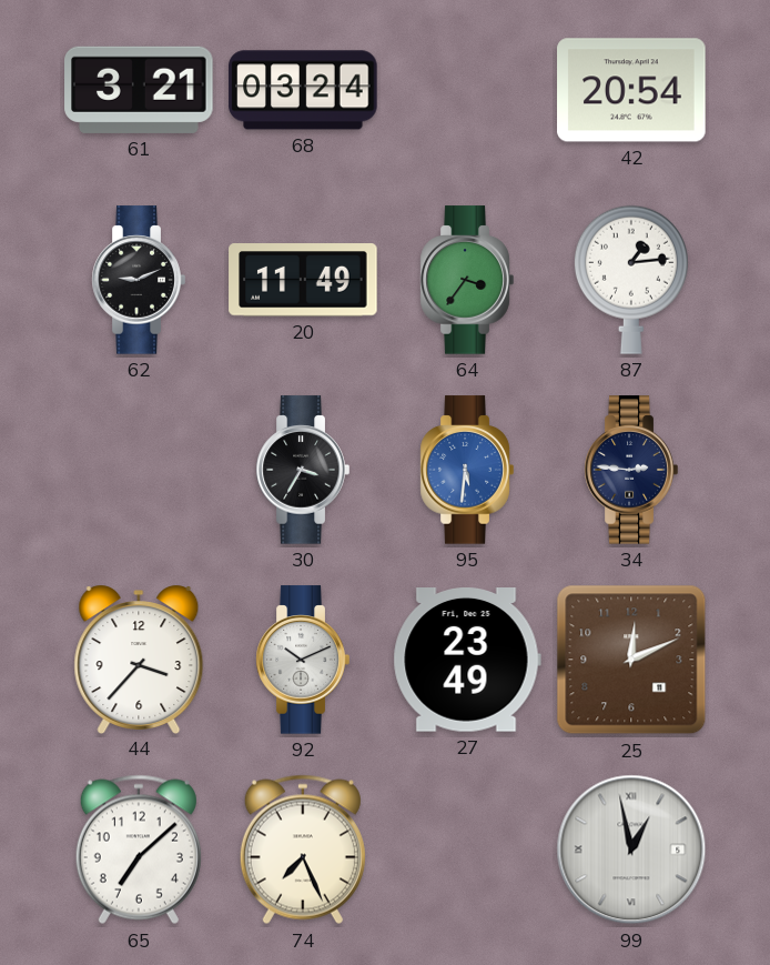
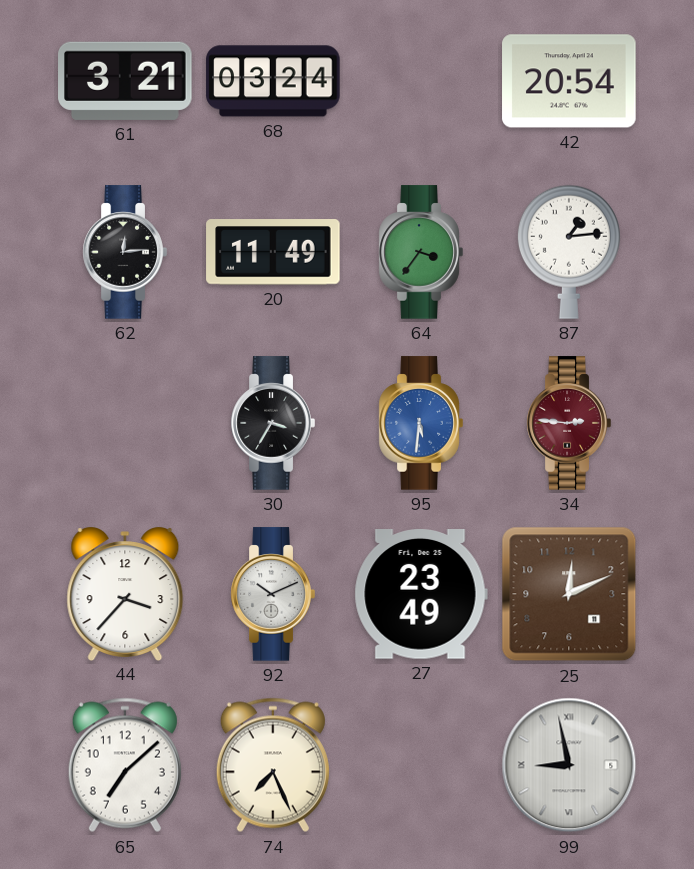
62: 9:11 -> 12:14 (125, 252)
34 dial: navy -> burgundy (569, 423)
99: 12:58 -> 8:58 (569, 765)
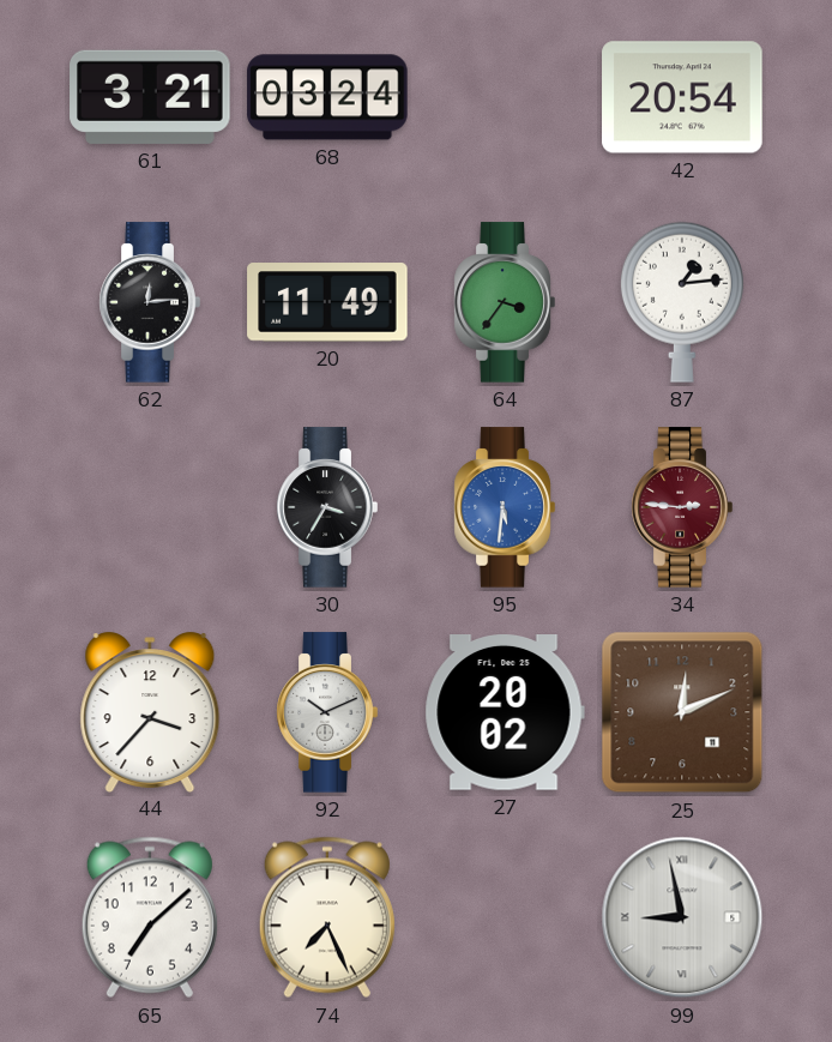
27: 23:49 -> 20:02 (505, 713)
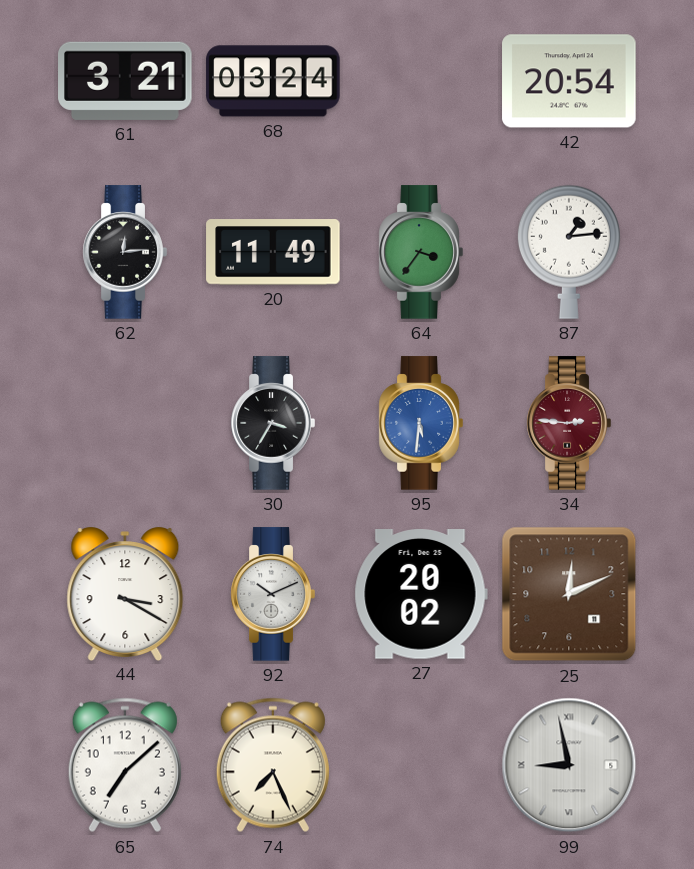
44: 3:37 -> 3:20 (125, 593)
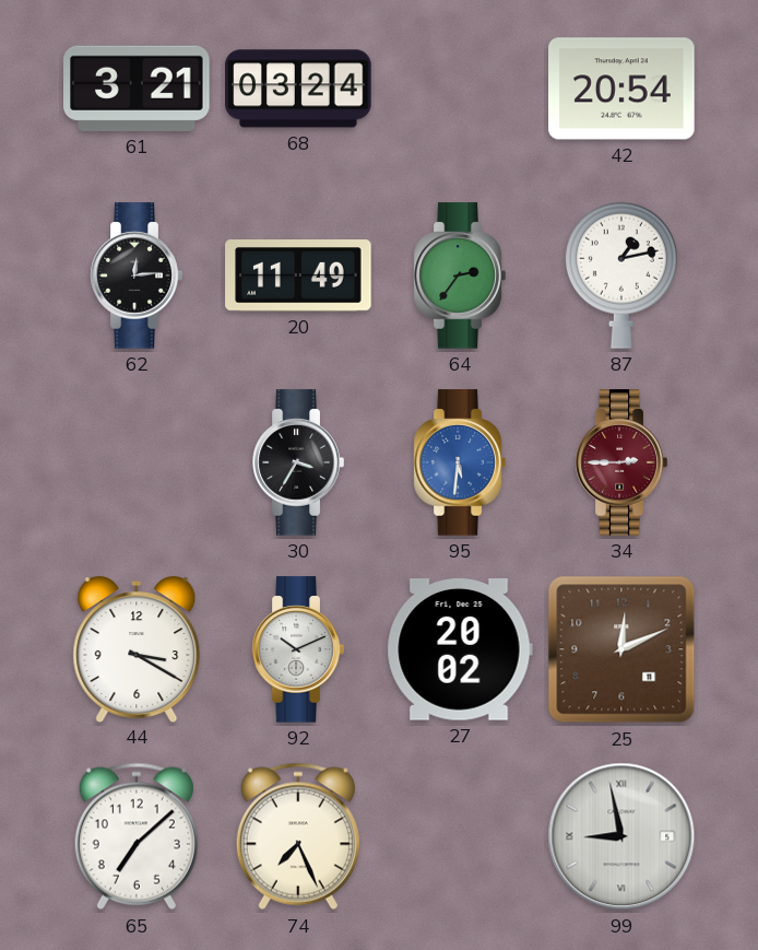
64: 3:36 -> 2:36 (460, 275)
87: 1:14 -> 1:13 (621, 275)
34: 2:46 -> 2:45 (621, 462)
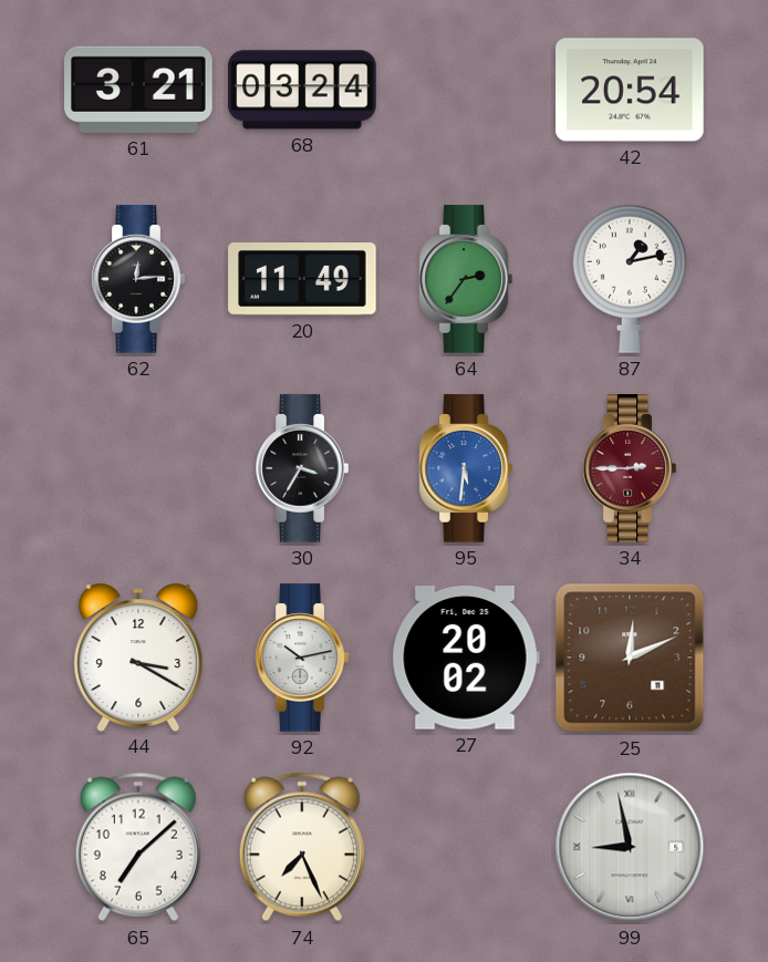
92: 10:11 -> 10:13 (302, 658)
